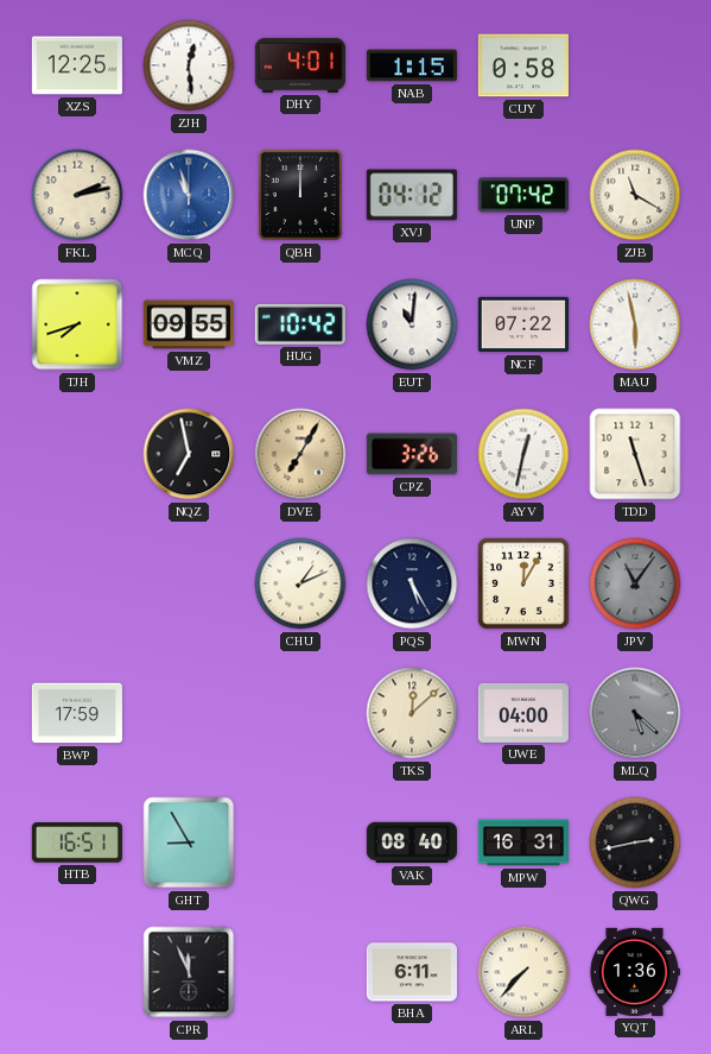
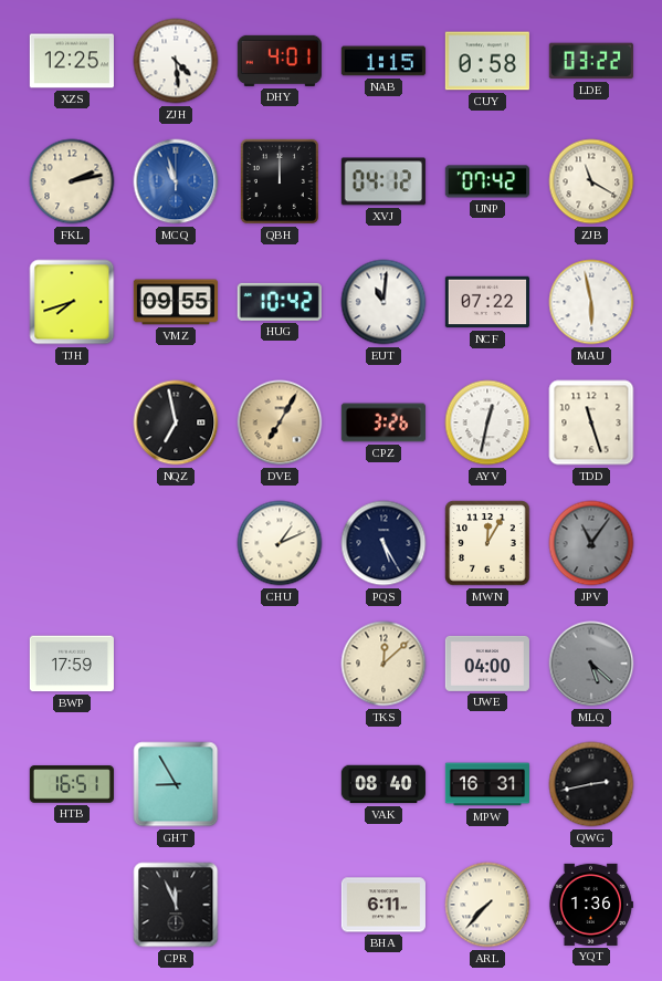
ZJH: 12:29 -> 4:29 (176, 61)
LDE: none -> 03:22 (591, 61)
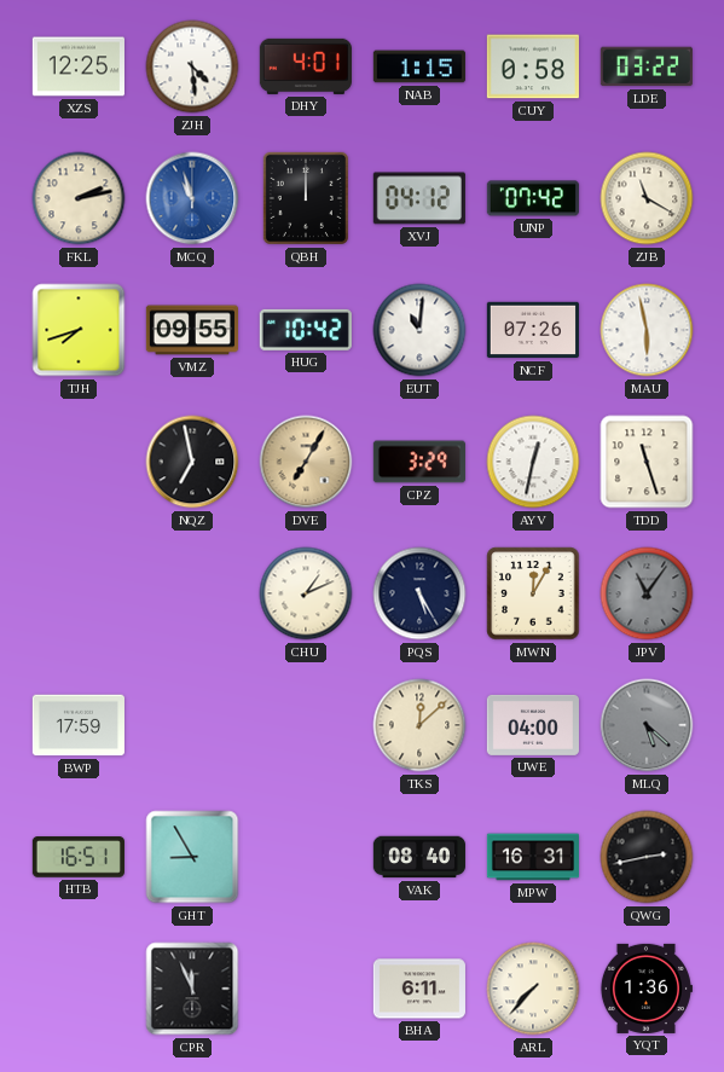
NCF: 07:22 -> 07:26 (533, 330)
CPZ: 3:26 -> 3:29 (419, 462)
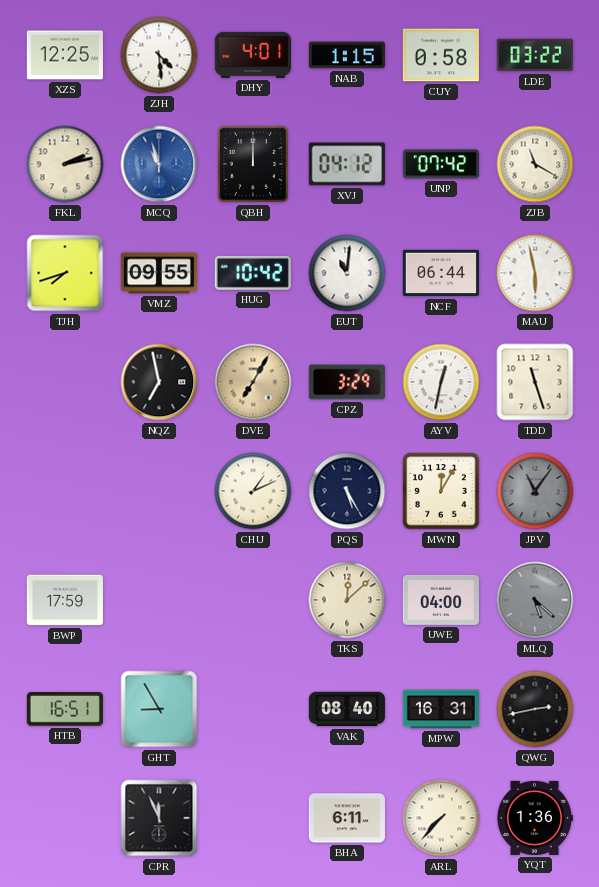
NCF: 07:26 -> 06:44 (441, 273)
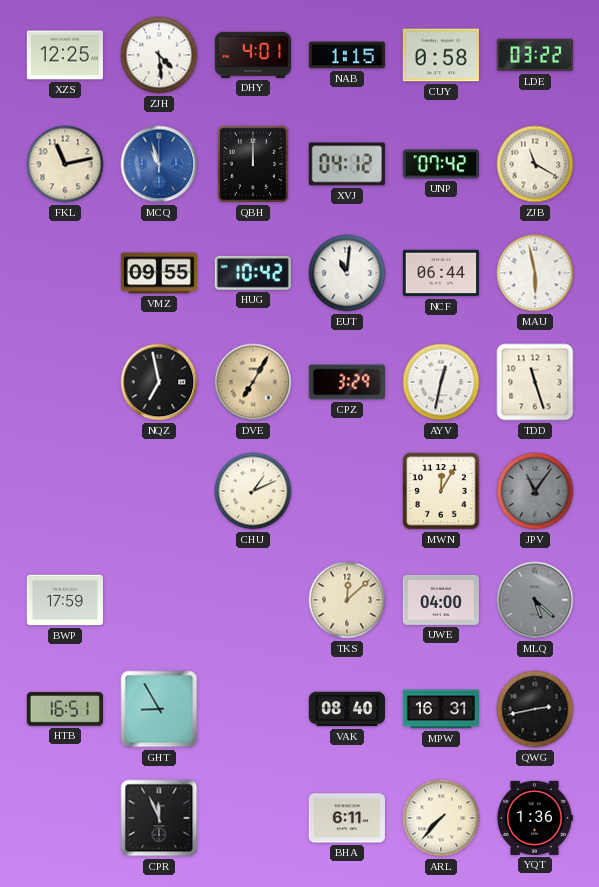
FKL: 2:13 -> 11:13 (65, 164)
TJH: 7:42 -> none (65, 273)
PQS: 5:25 -> none (347, 491)
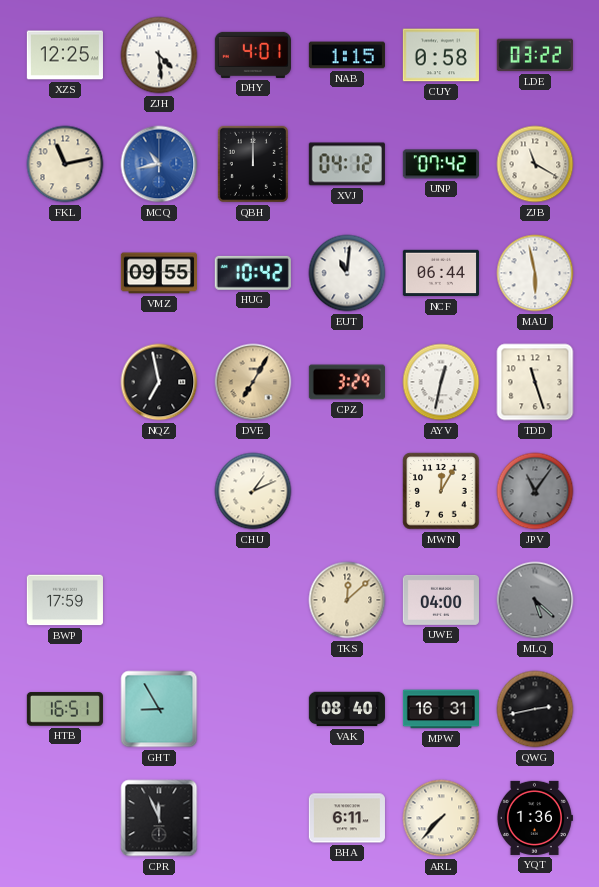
MCQ: 10:57 -> 10:43 (159, 164)
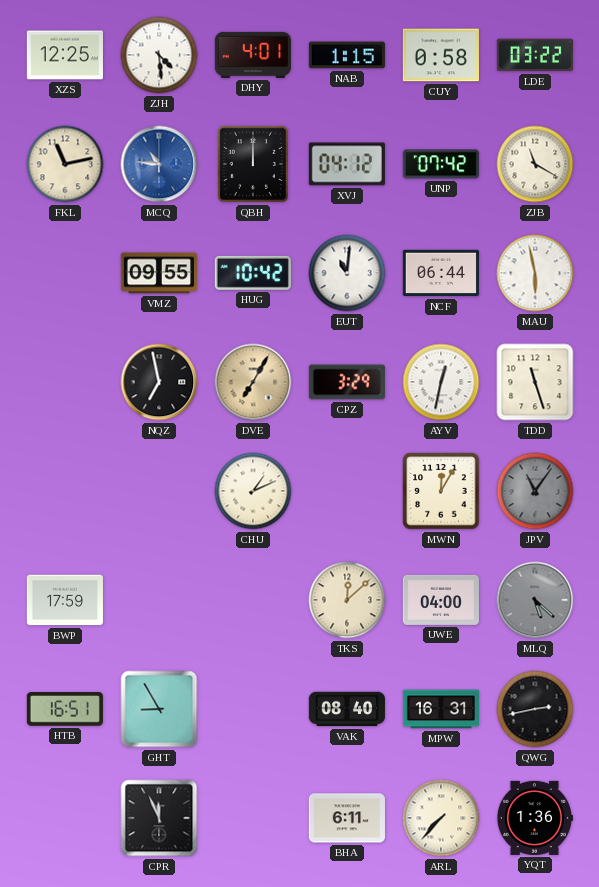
MCQ: 10:43 -> 10:46 (159, 164)
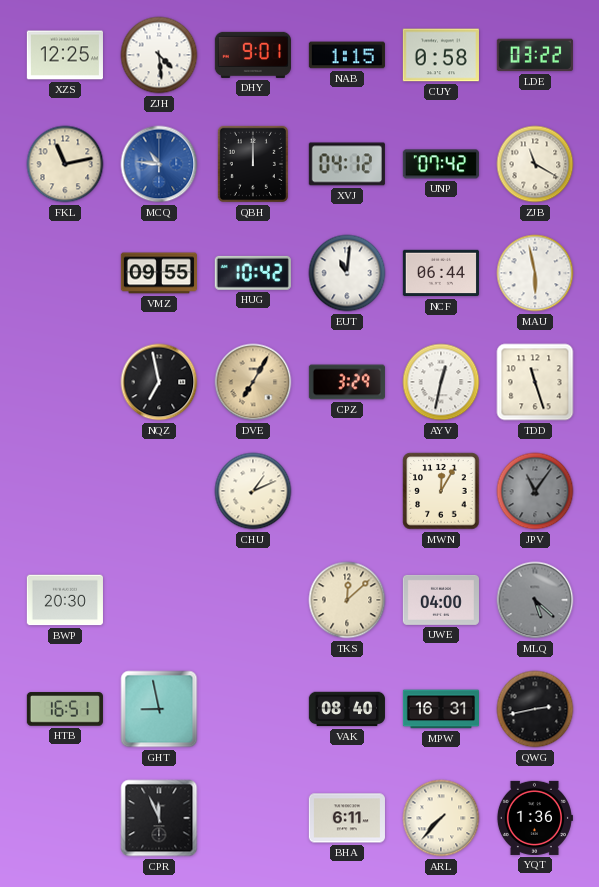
DHY: 4:01 -> 9:01 (253, 55)
BWP: 17:59 -> 20:30 (65, 600)
GHT: 8:55 -> 8:58 (159, 709)
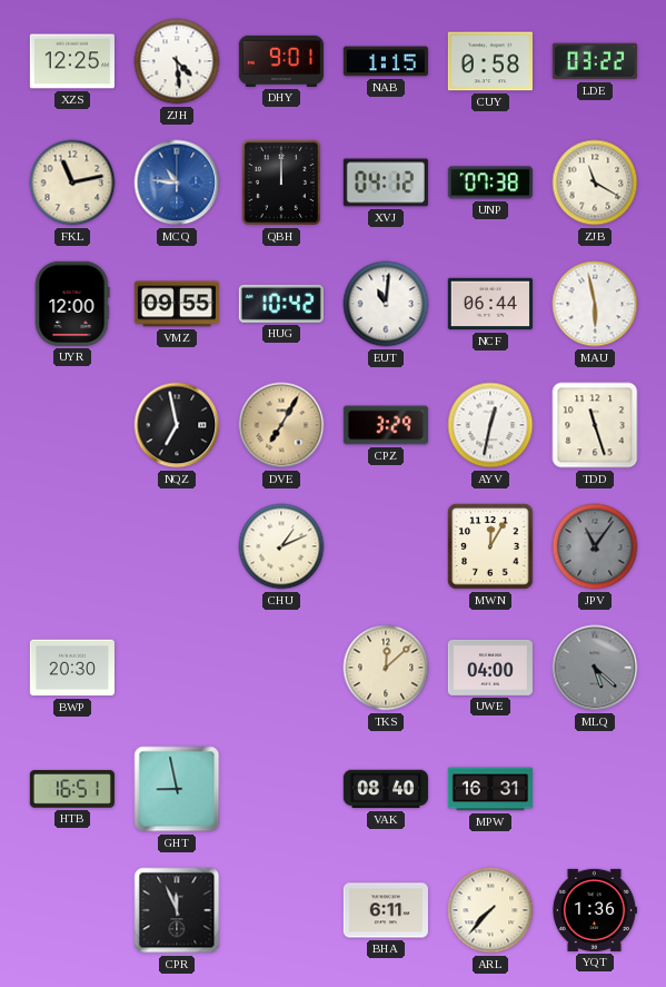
UNP: 07:42 -> 07:38 (490, 182)
UYR: none -> 12:00 (72, 304)
QWG: 2:43 -> none (535, 709)
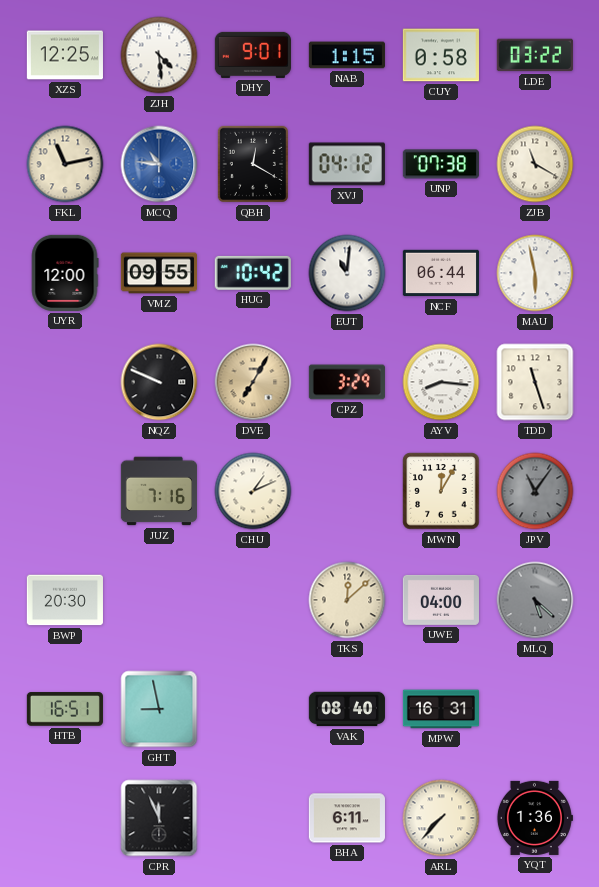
QBH: 12:00 -> 12:20 (253, 164)
NQZ: 6:58 -> 9:49 (159, 382)
AYV: 12:32 -> 8:16 (441, 382)
JUZ: none -> 7:16 (159, 491)
